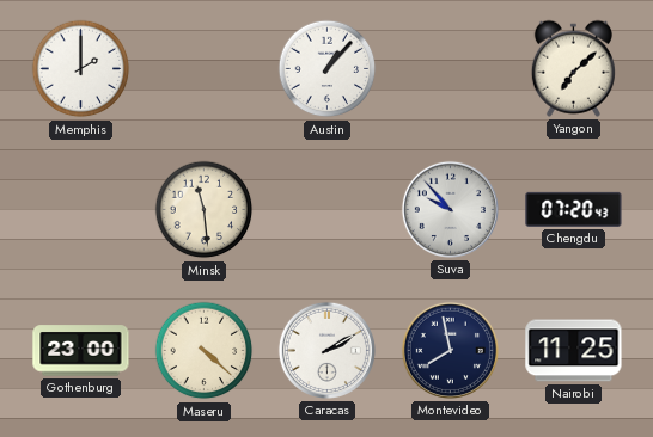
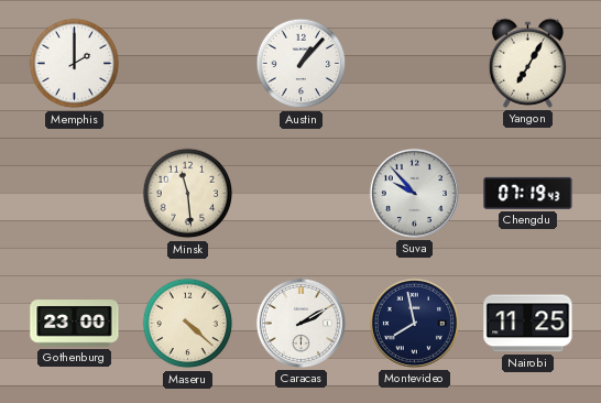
Yangon: 7:08 -> 7:05 (527, 63)
Chengdu: 07:20 -> 07:19 (528, 193)
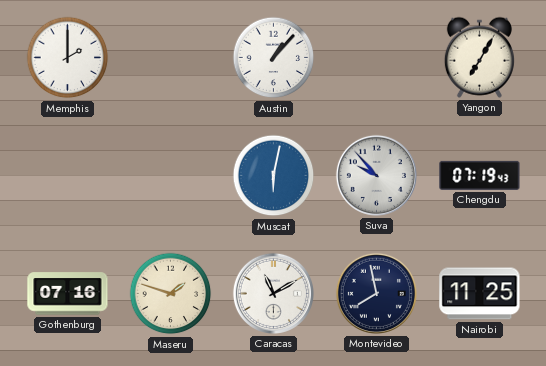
Minsk: 11:29 -> none (188, 194)
Muscat: none -> 6:02 (274, 176)
Gothenburg: 23:00 -> 07:16 (68, 294)
Maseru: 4:22 -> 1:48 (171, 294)
Caracas: 2:10 -> 11:10 (273, 293)
